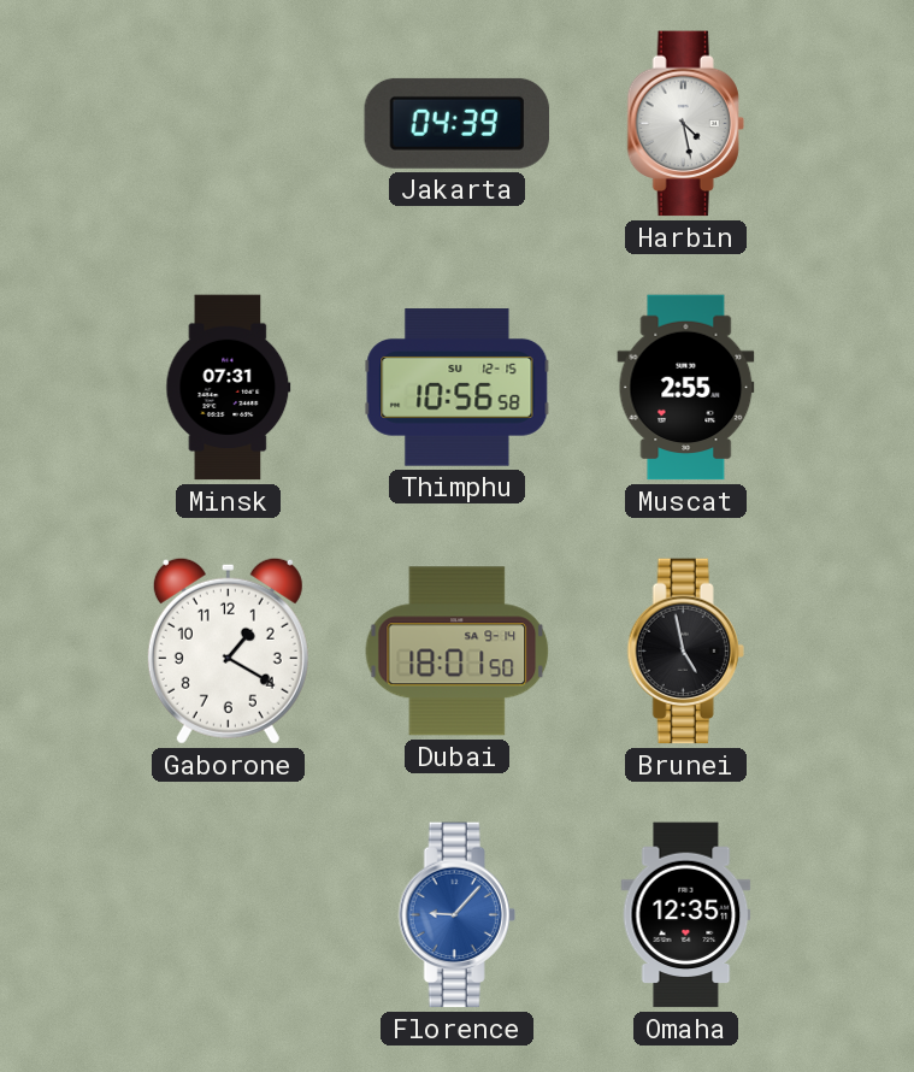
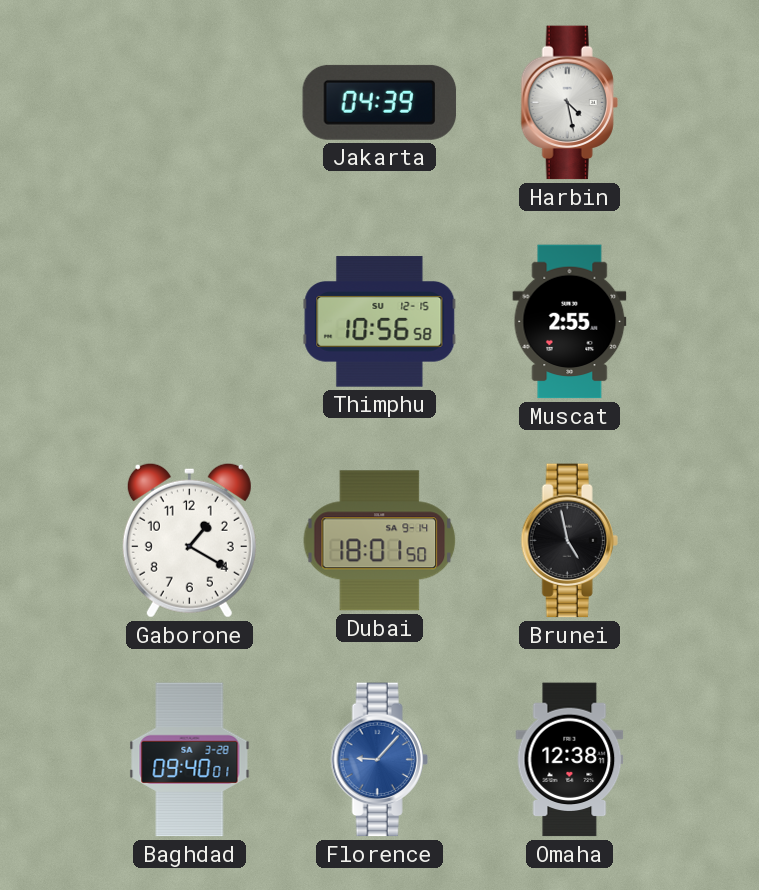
Minsk: 07:31 -> none (229, 388)
Baghdad: none -> 09:40 (190, 760)
Omaha: 12:35 -> 12:38 (570, 760)
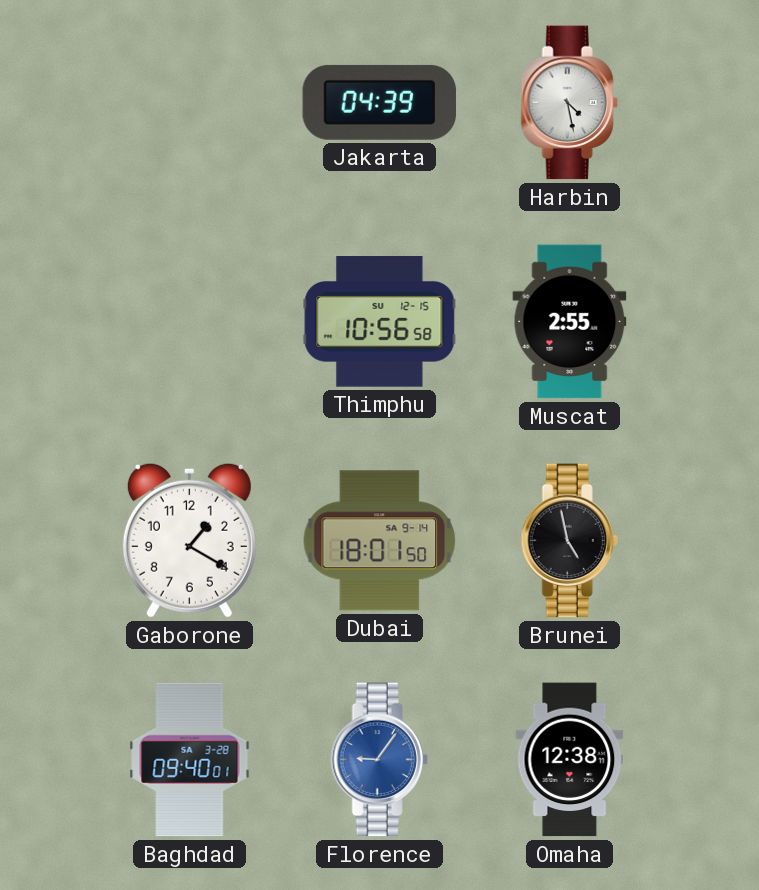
Florence: 9:07 -> 9:06 (379, 760)
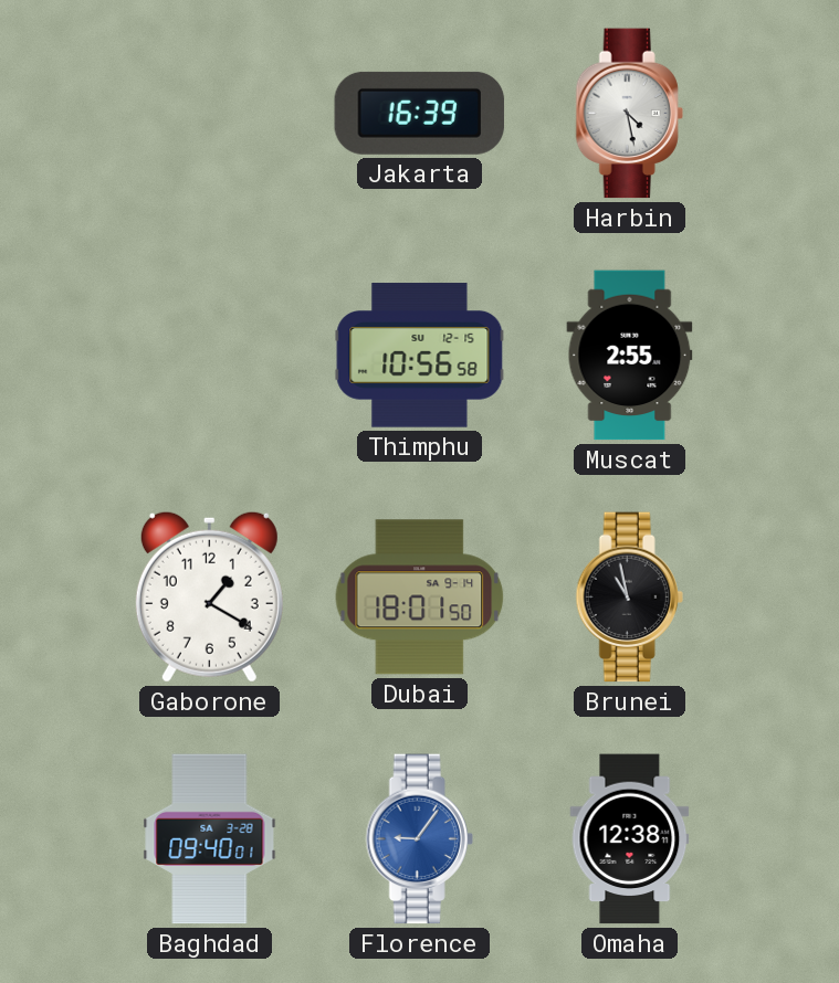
Jakarta: 04:39 -> 16:39 (420, 113)
Brunei: 4:58 -> 10:58 (629, 598)
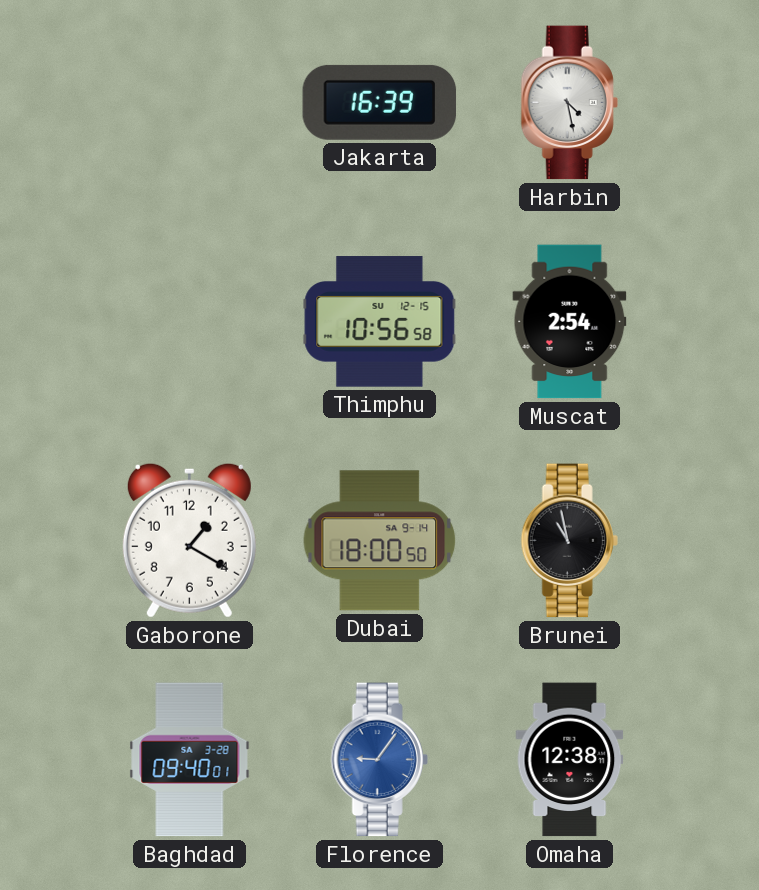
Muscat: 2:55 -> 2:54 (570, 322)
Dubai: 18:01 -> 18:00 (380, 541)
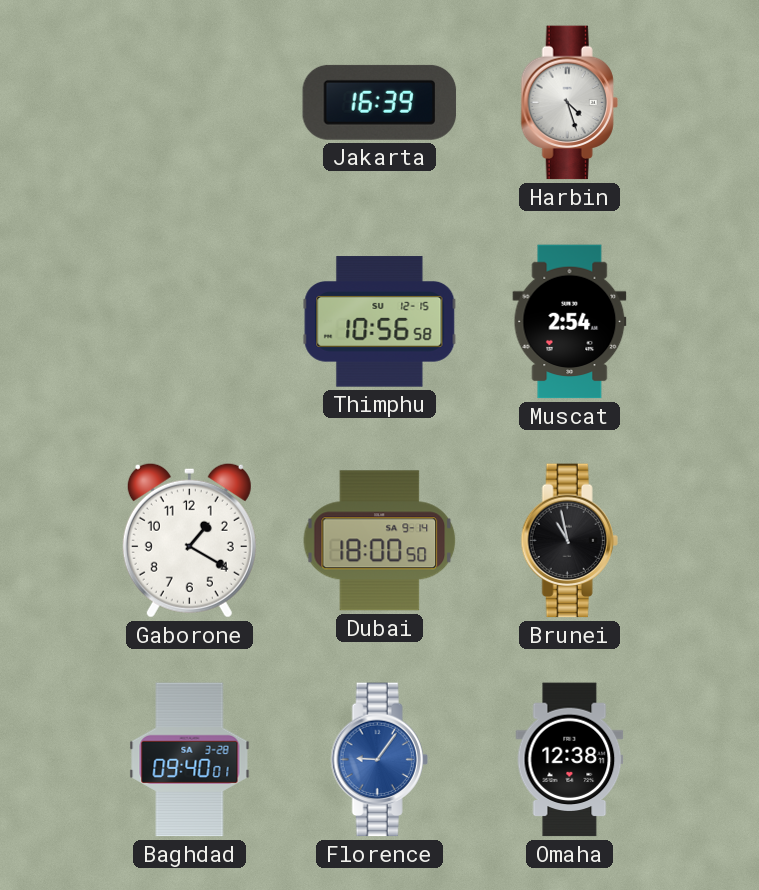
Harbin: 4:28 -> 4:27 (569, 103)
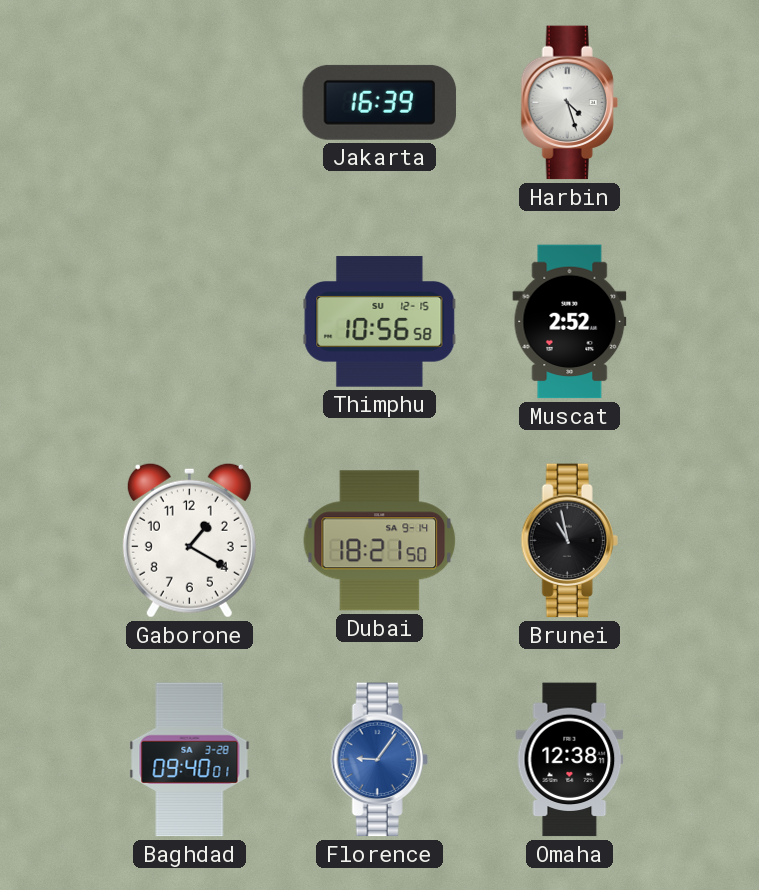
Muscat: 2:54 -> 2:52 (570, 322)
Dubai: 18:00 -> 18:21 (380, 541)
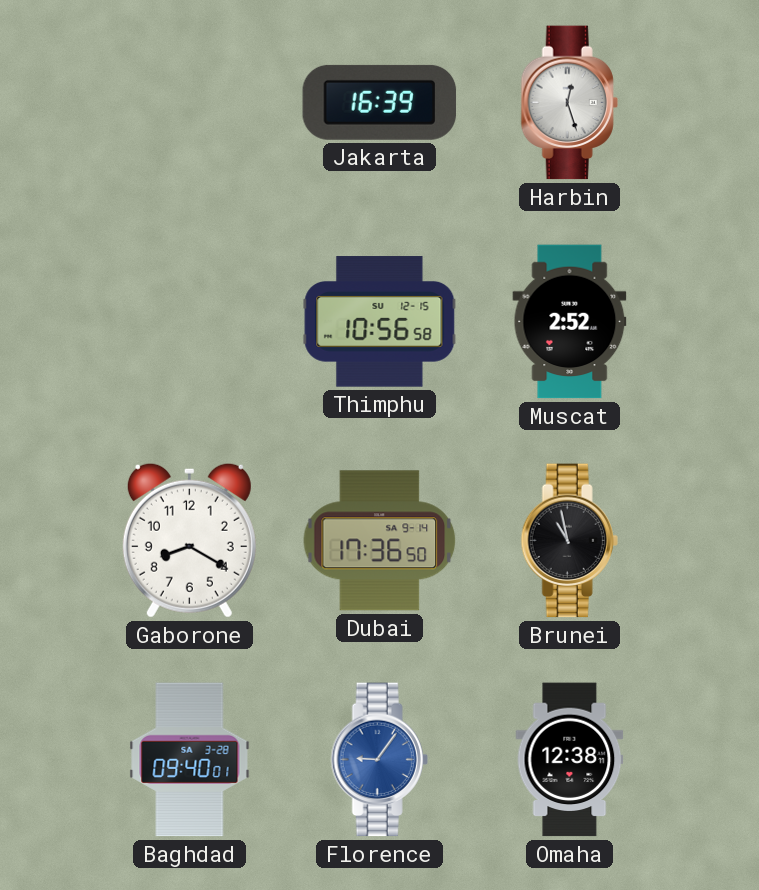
Harbin: 4:27 -> 12:27 (569, 103)
Gaborone: 1:20 -> 8:20 (189, 540)
Dubai: 18:21 -> 17:36 (380, 541)
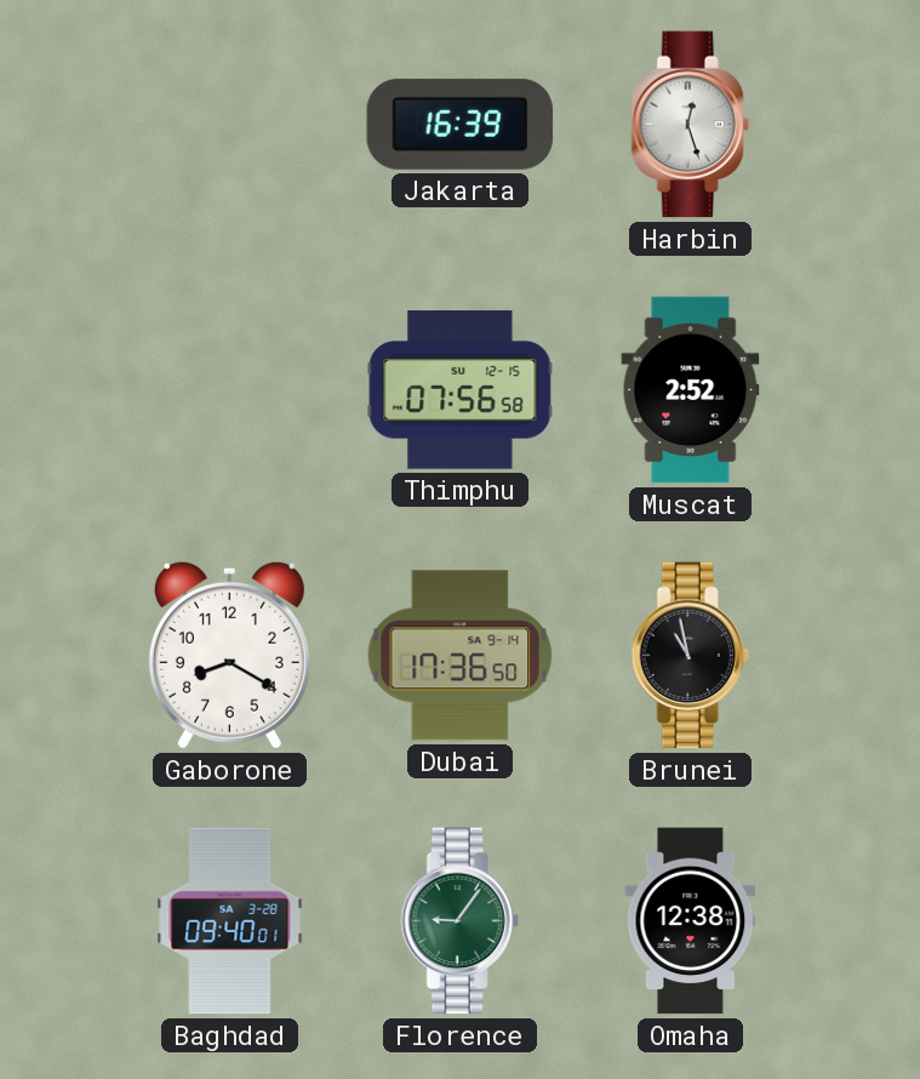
Thimphu: 10:56 -> 07:56 (461, 390)
Florence dial: blue -> green (459, 921)
